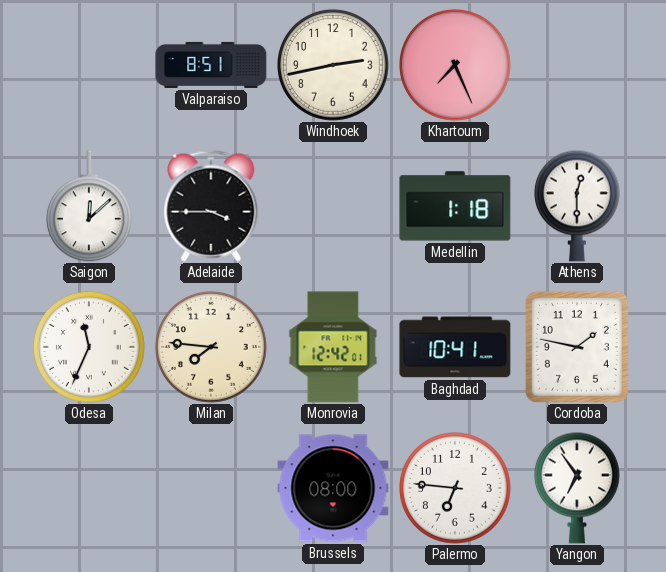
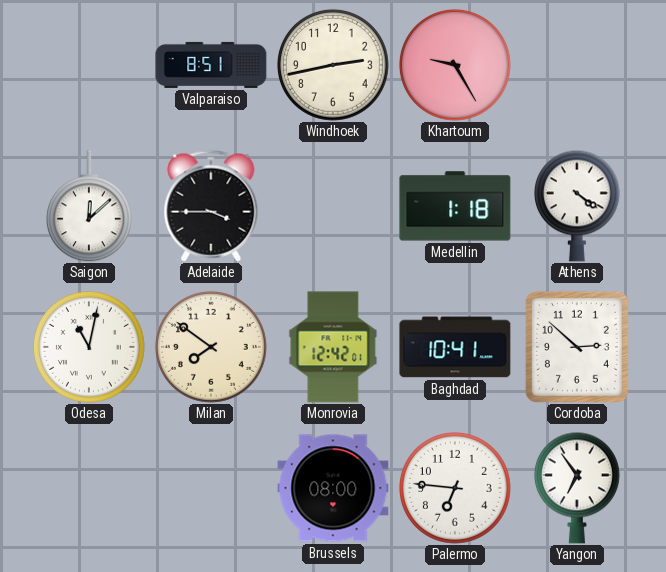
Khartoum: 7:26 -> 9:25 (455, 65)
Athens: 12:30 -> 4:21 (577, 206)
Odesa: 11:34 -> 11:02 (89, 347)
Milan: 7:46 -> 7:51 (211, 347)
Cordoba: 1:47 -> 2:52 (577, 347)
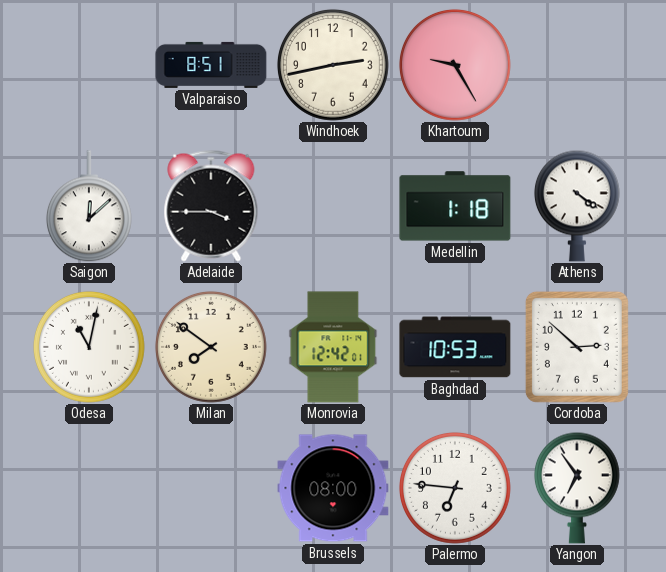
Baghdad: 10:41 -> 10:53 (455, 347)
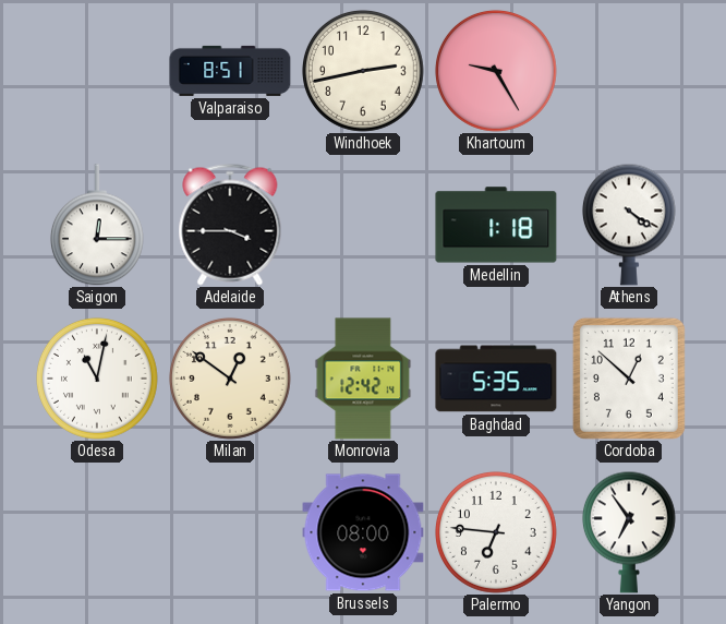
Saigon: 12:08 -> 12:15 (97, 225)
Milan: 7:51 -> 12:51 (230, 379)
Monrovia: 12:42:01 -> 12:42:14 (363, 379)
Baghdad: 10:53 -> 5:35 (496, 379)
Cordoba: 2:52 -> 12:52 (629, 379)
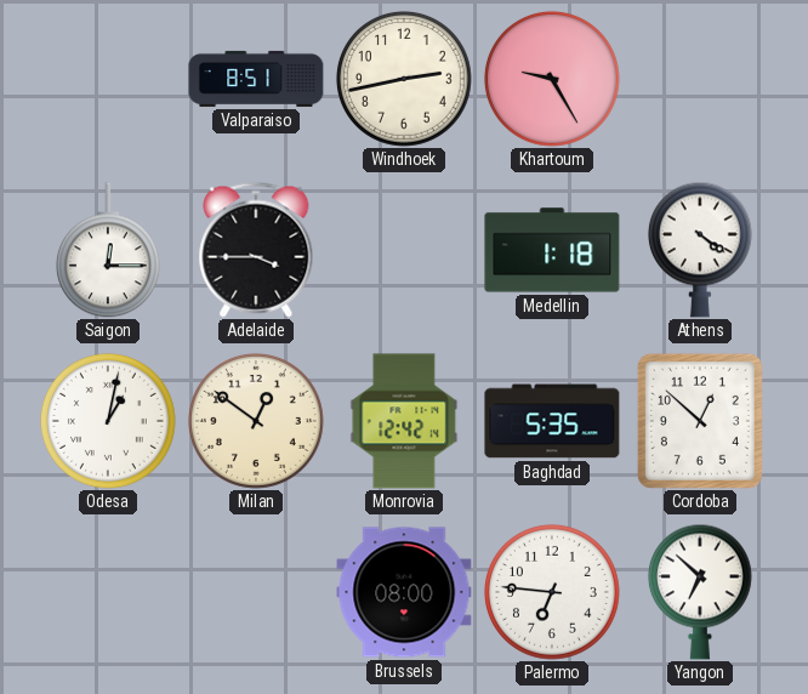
Odesa: 11:02 -> 1:02 (108, 421)
Yangon: 6:54 -> 6:52 (700, 592)
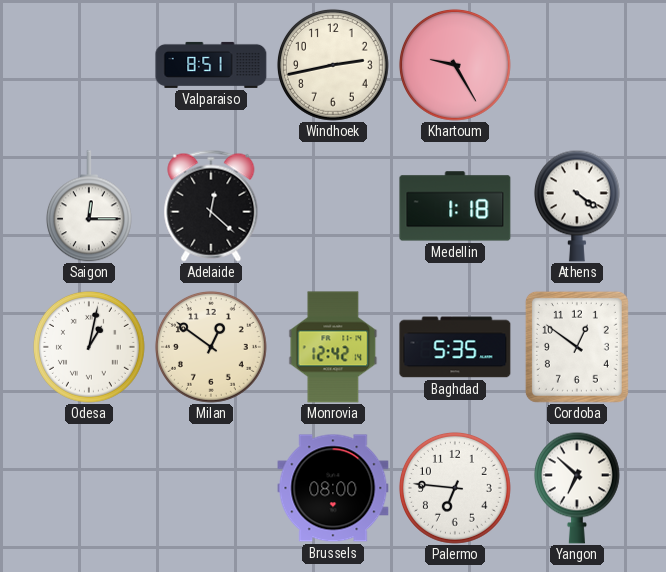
Adelaide: 3:45 -> 12:22 (211, 206)
Cordoba: 12:52 -> 12:51 (577, 347)
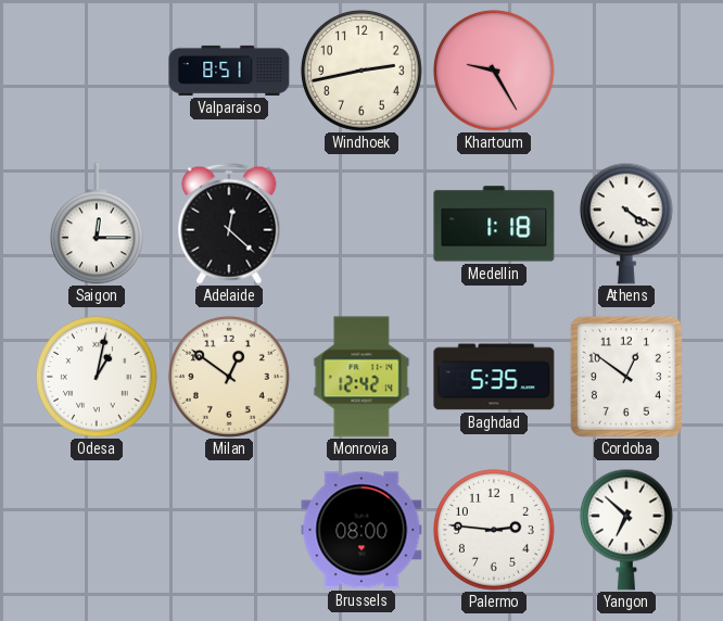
Palermo: 6:46 -> 2:46 (494, 530)
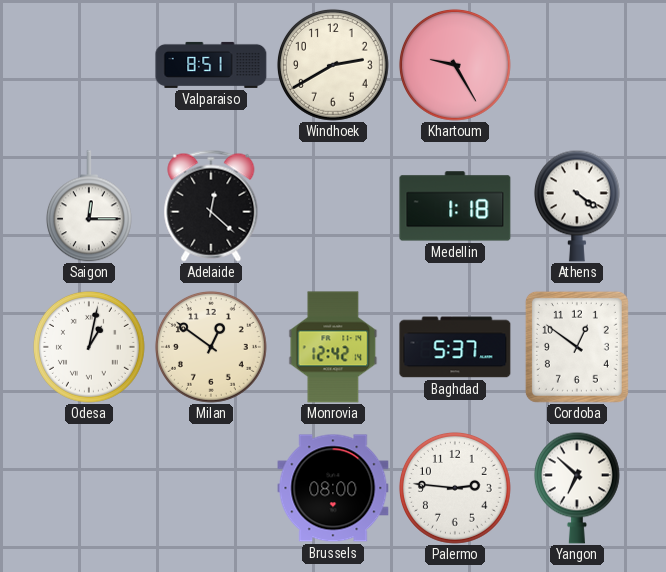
Windhoek: 2:43 -> 2:40 (333, 65)
Baghdad: 5:35 -> 5:37 (455, 347)
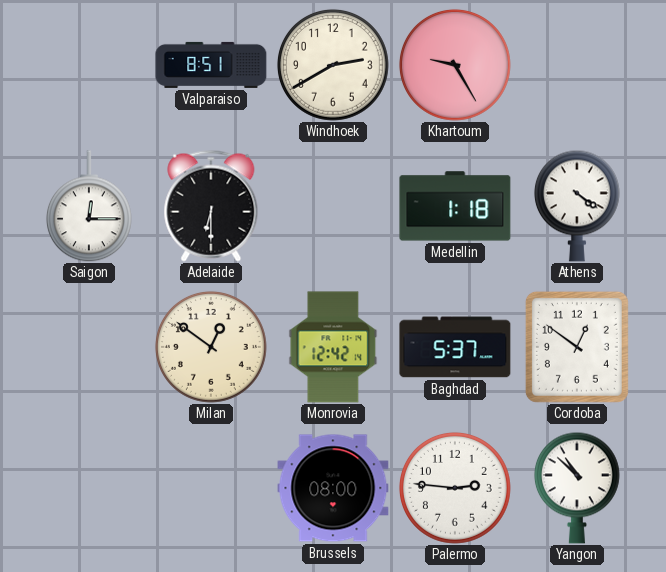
Adelaide: 12:22 -> 6:30 (211, 206)
Odesa: 1:02 -> none (89, 347)
Yangon: 6:52 -> 10:52 (577, 488)
